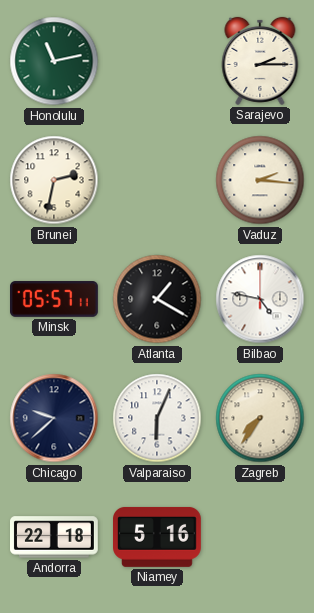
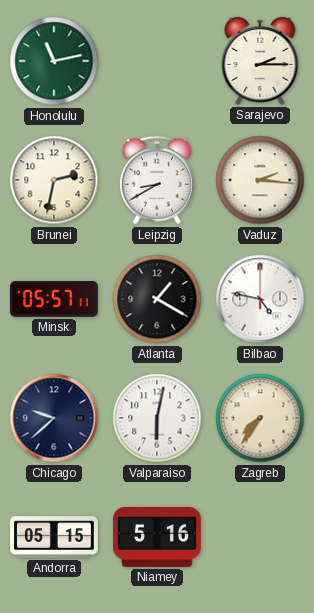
Leipzig: none -> 8:40 (157, 180)
Valparaiso: 6:04 -> 6:02 (157, 418)
Andorra: 22:18 -> 05:15 (55, 537)
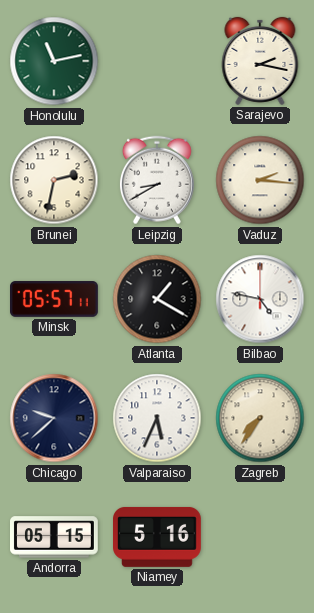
Sarajevo: 2:15 -> 2:17 (260, 61)
Valparaiso: 6:02 -> 5:34 (157, 418)
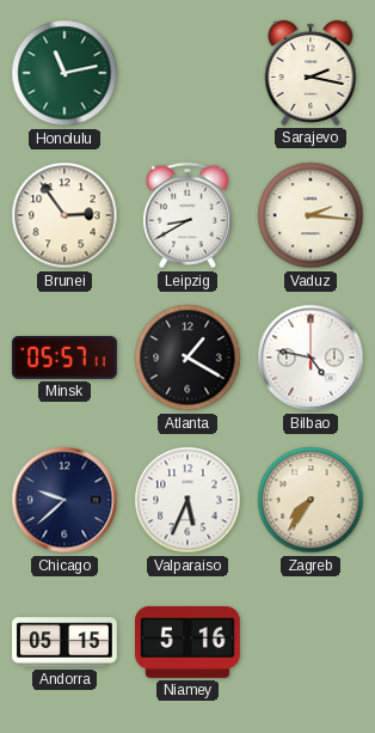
Brunei: 2:32 -> 2:54 (64, 215)
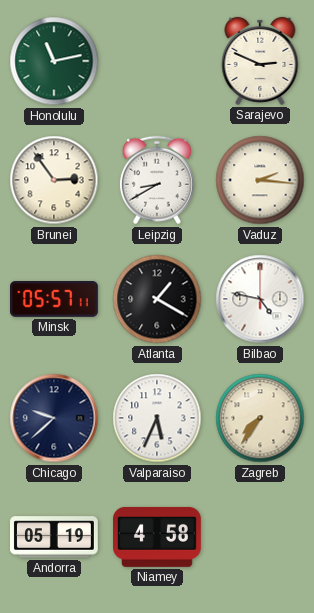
Sarajevo: 2:17 -> 2:49 (260, 61)
Andorra: 05:15 -> 05:19 (55, 537)
Niamey: 5:16 -> 4:58 (158, 537)
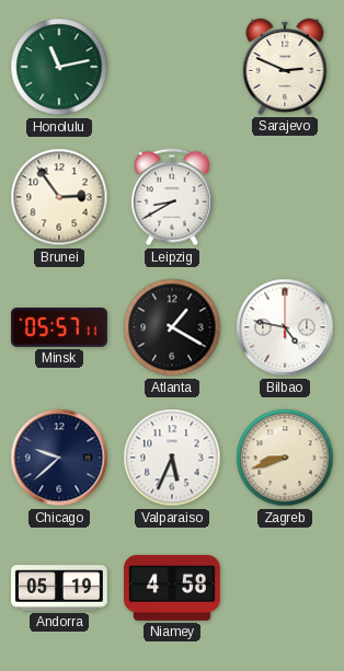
Vaduz: 2:16 -> none (260, 180)
Zagreb: 7:36 -> 8:42 (285, 458)
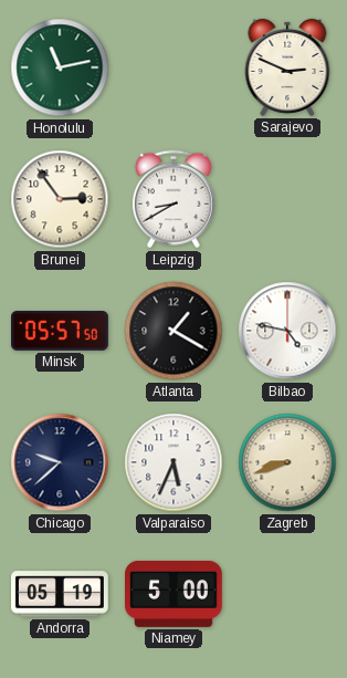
Minsk: 05:57:11 -> 05:57:50 (61, 331)
Niamey: 4:58 -> 5:00 (175, 594)
